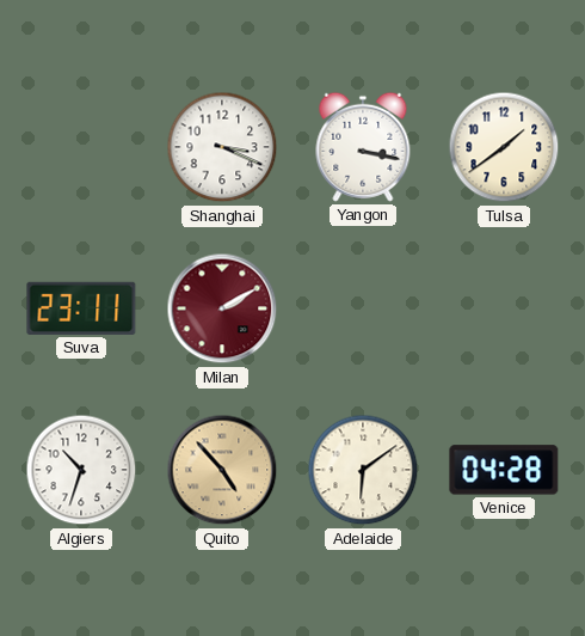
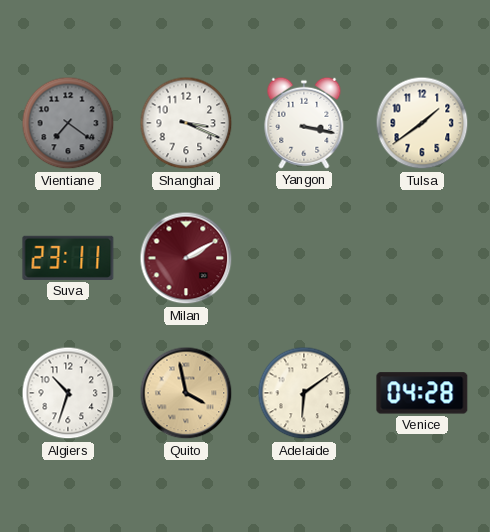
Vientiane: none -> 7:21 (68, 123)
Quito: 4:53 -> 3:58 (186, 393)
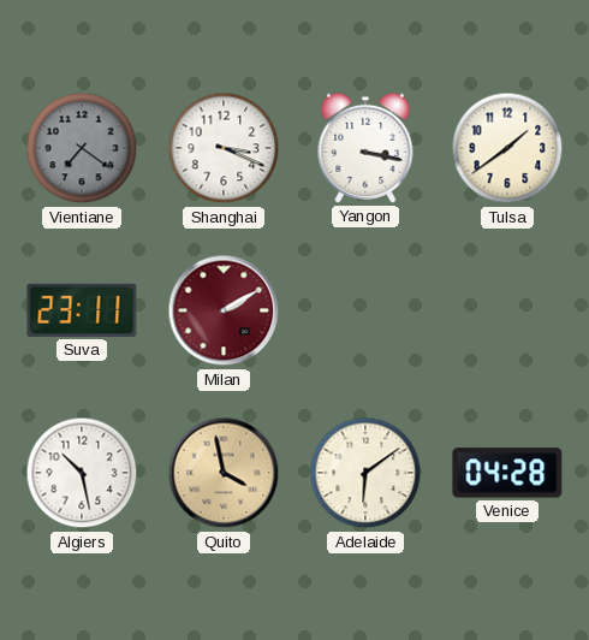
Algiers: 10:33 -> 10:28 (82, 473)
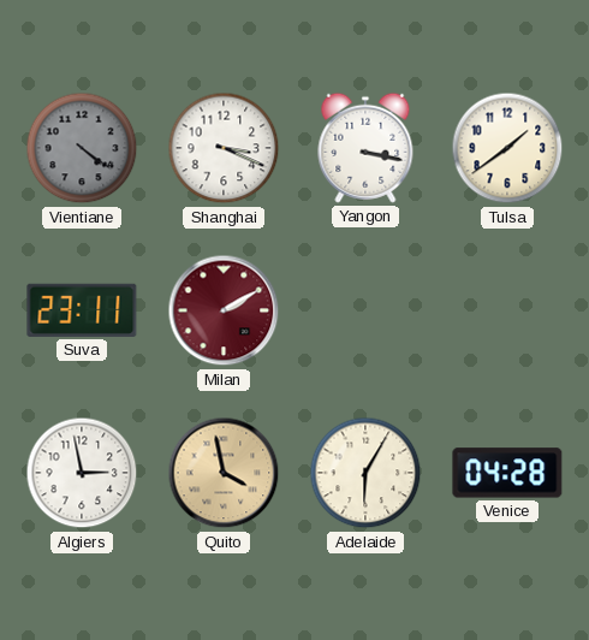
Vientiane: 7:21 -> 4:21 (82, 148)
Algiers: 10:28 -> 2:58 (82, 473)
Adelaide: 6:09 -> 6:05 (365, 473)
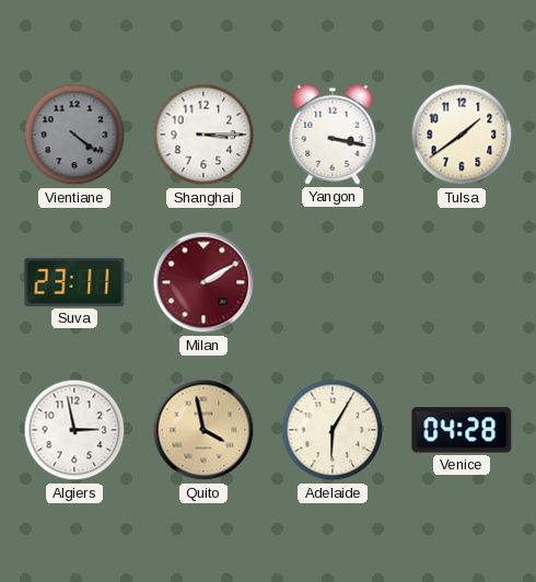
Shanghai: 3:19 -> 3:15 (203, 135)
